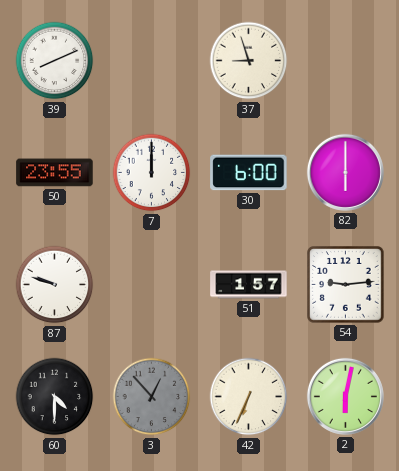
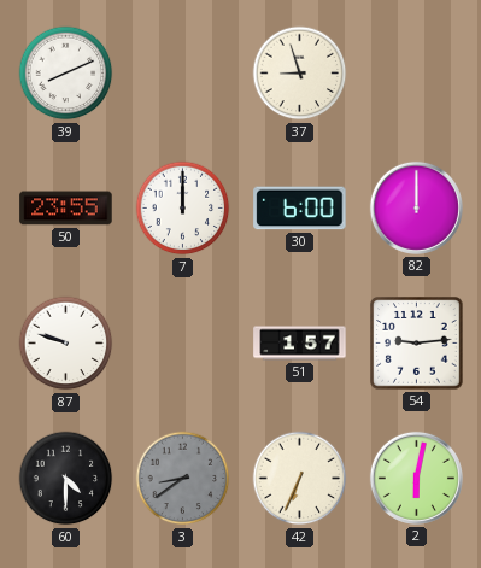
82: 6:00 -> 12:00 (416, 207)
3: 12:53 -> 8:39 (183, 479)
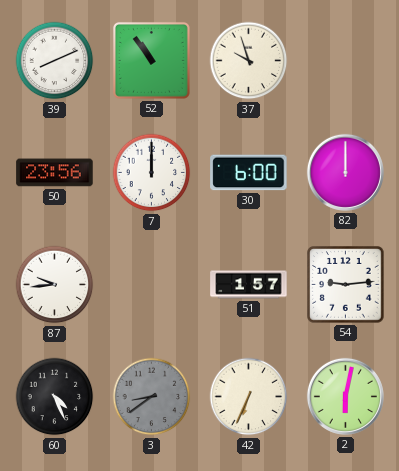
52: none -> 10:54 (151, 60)
37: 8:57 -> 9:57 (249, 61)
50: 23:55 -> 23:56 (55, 173)
87: 9:48 -> 9:44 (55, 285)
60: 4:30 -> 4:26 (55, 397)
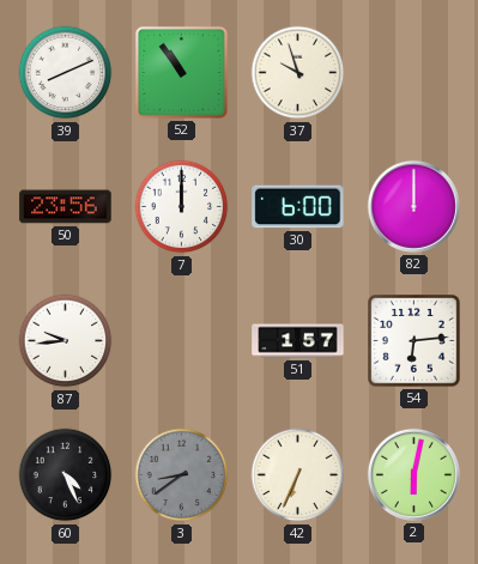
54: 9:14 -> 6:14 (415, 341)
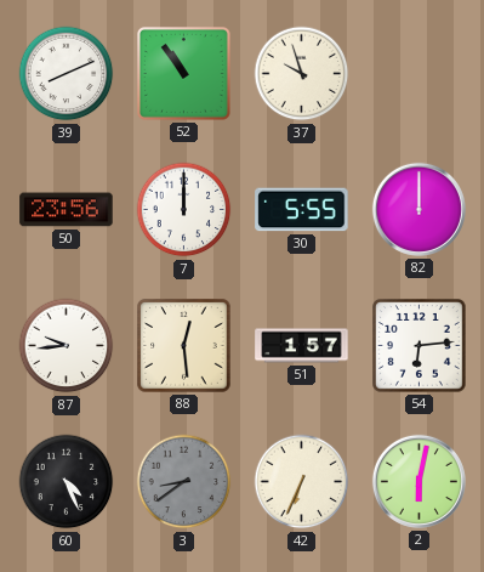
30: 6:00 -> 5:55 (302, 210)
88: none -> 12:29 (184, 346)
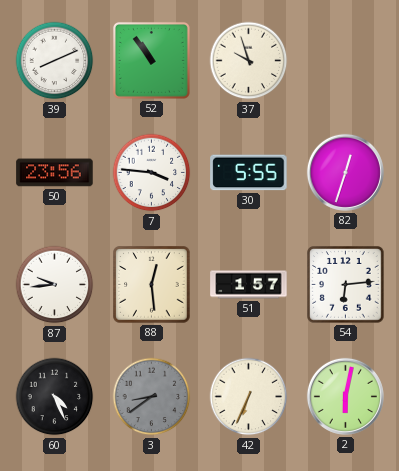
7: 12:00 -> 3:46 (152, 173)
82: 12:00 -> 12:33 (345, 172)
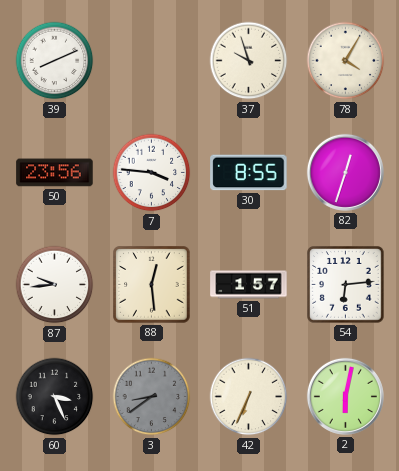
52: 10:54 -> none (151, 60)
78: none -> 4:05 (346, 61)
30: 5:55 -> 8:55 (249, 173)
60: 4:26 -> 3:26 (55, 397)
